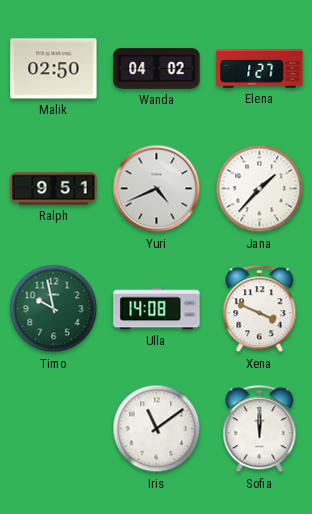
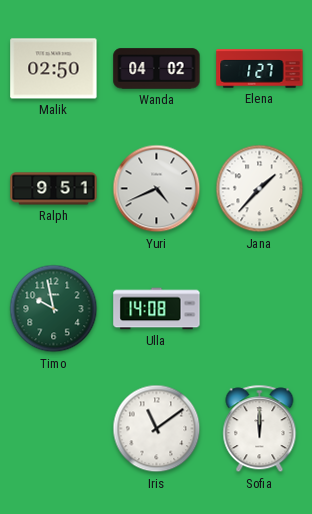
Xena: 3:49 -> none (260, 309)
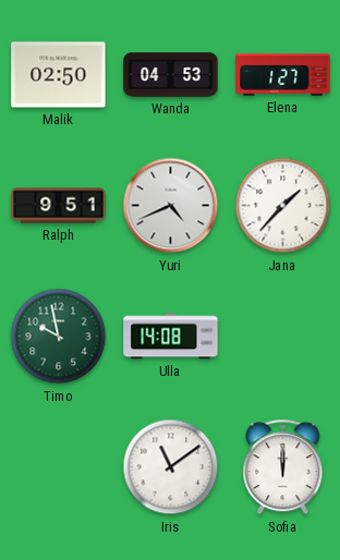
Wanda: 04:02 -> 04:53 (171, 75)
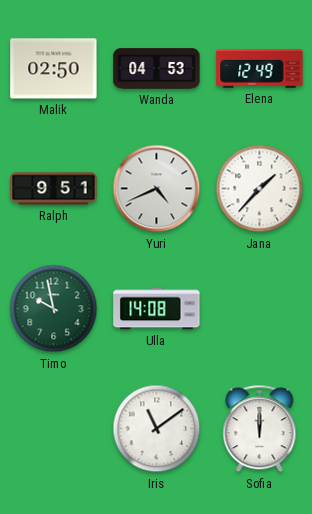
Elena: 1:27 -> 12:49 (260, 69)
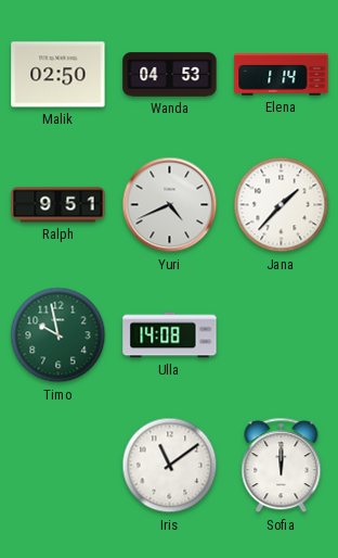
Elena: 12:49 -> 1:14 (282, 75)
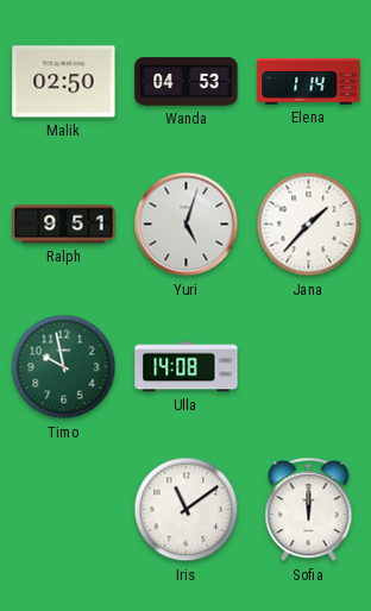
Yuri: 4:41 -> 5:03 (187, 225)
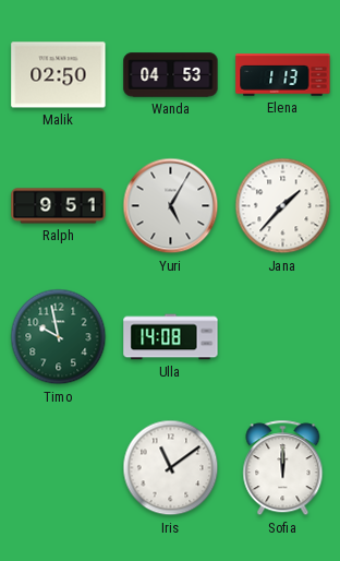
Elena: 1:14 -> 1:13 (283, 75)
Yuri: 5:03 -> 5:05 (171, 206)
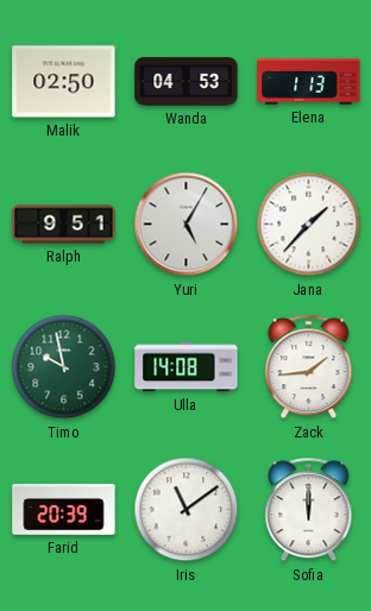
Zack: none -> 1:44 (309, 367)
Farid: none -> 20:39 (64, 510)
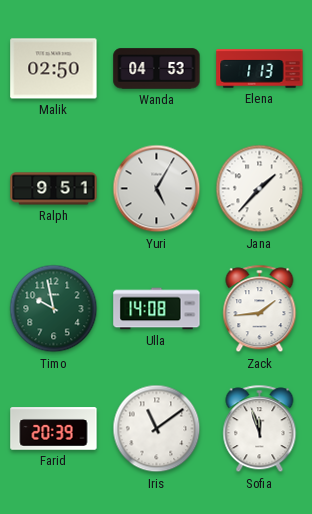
Sofia: 12:00 -> 11:57 (260, 429)
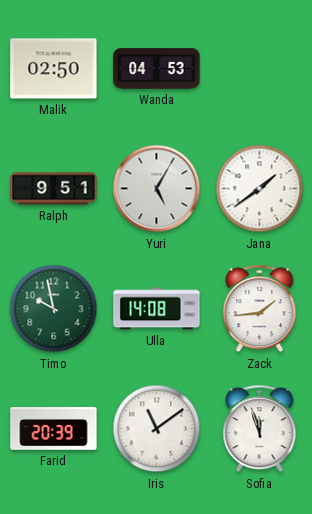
Elena: 1:13 -> none (260, 69)
Jana: 1:37 -> 1:39 (260, 189)
